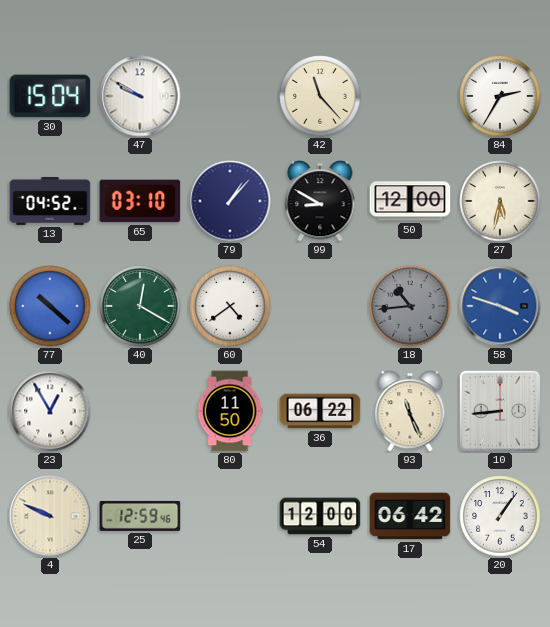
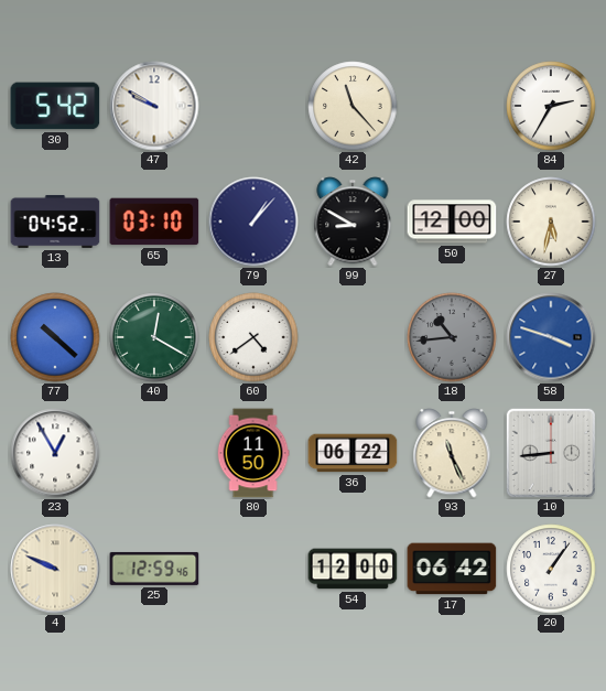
30: 15:04 -> 5:42 (55, 106)
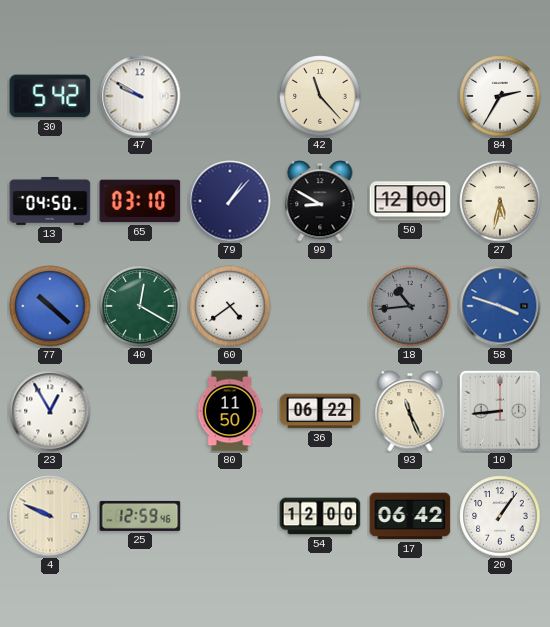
13: 04:52 -> 04:50 (50, 201)
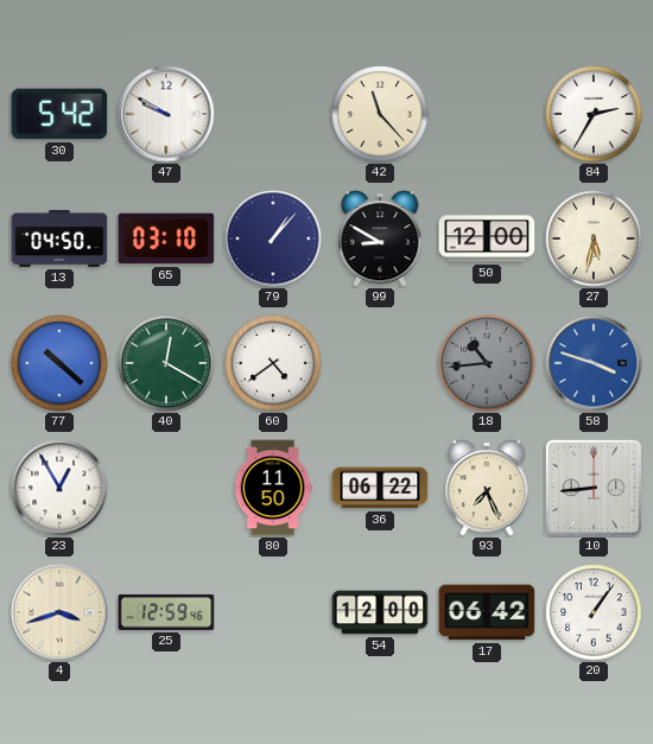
93: 11:26 -> 7:26 (487, 488)
4: 9:49 -> 3:42 (59, 612)
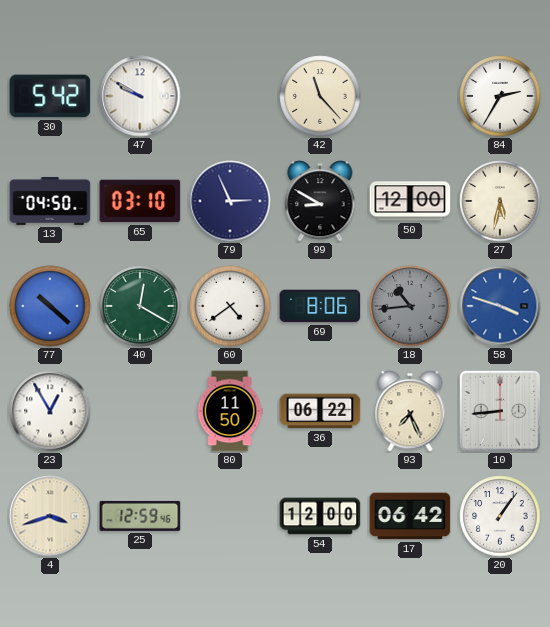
79: 1:07 -> 2:56 (230, 201)
69: none -> 8:06 (320, 306)
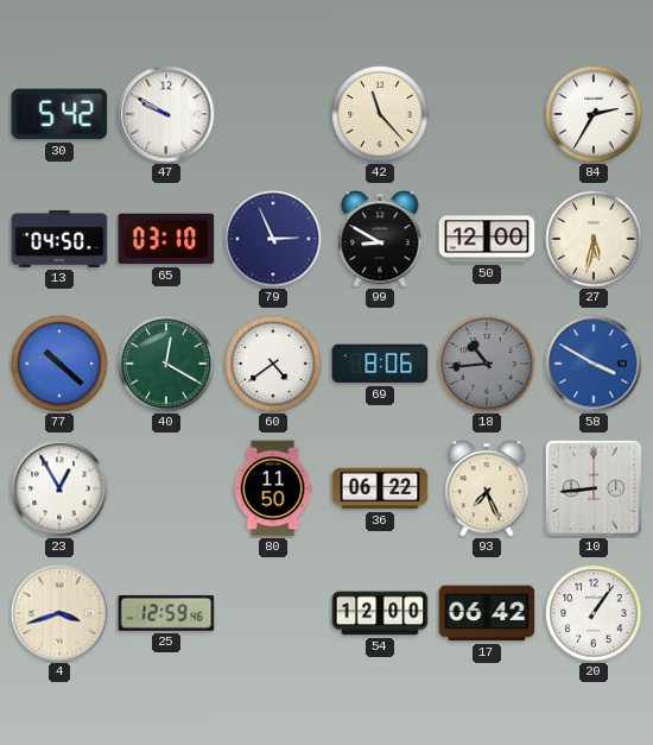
58: 3:48 -> 3:50 (594, 364)
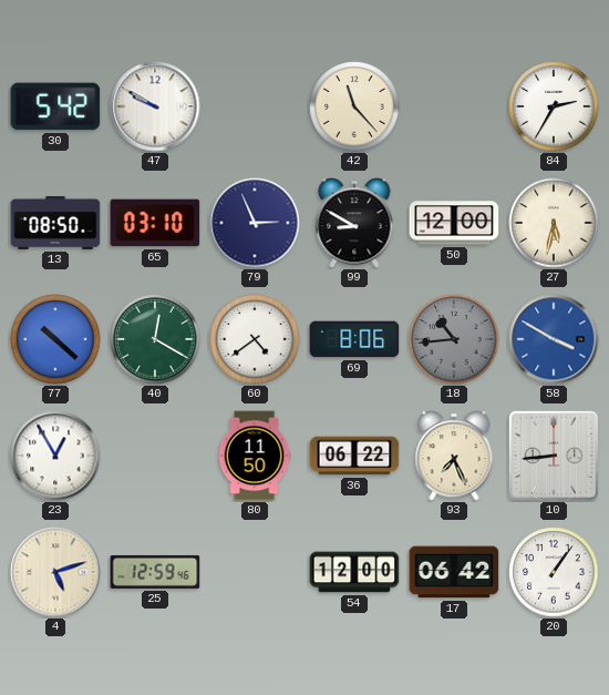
13: 04:50 -> 08:50 (55, 223)
4: 3:42 -> 5:12 (55, 572)
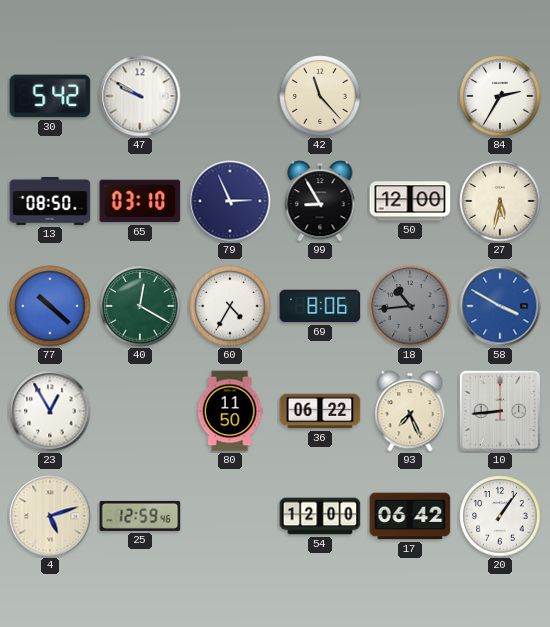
99: 8:50 -> 8:55 (320, 201)
60: 4:39 -> 4:35 (230, 306)
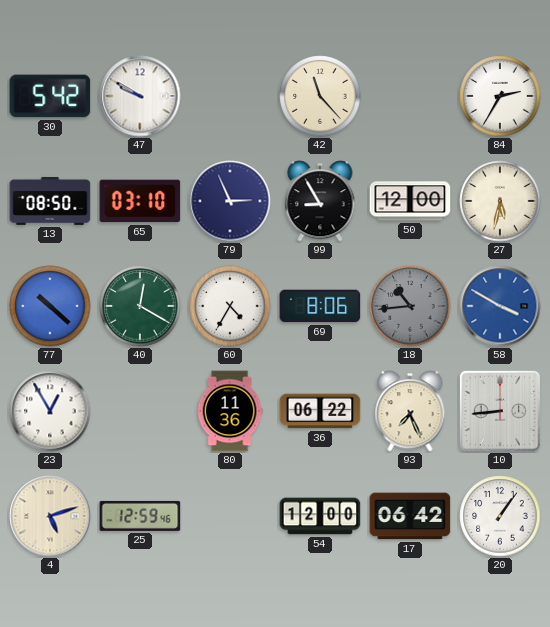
80: 11:50 -> 11:36 (230, 411)
